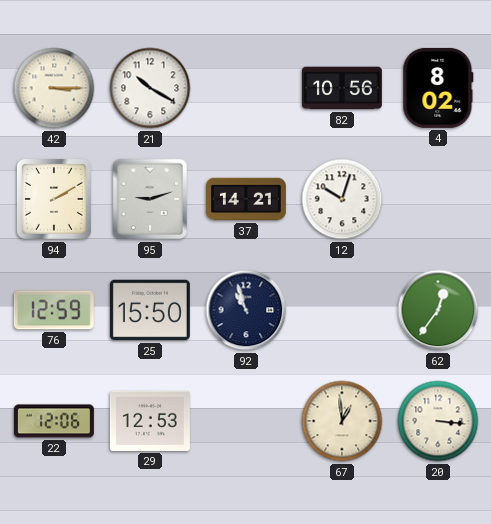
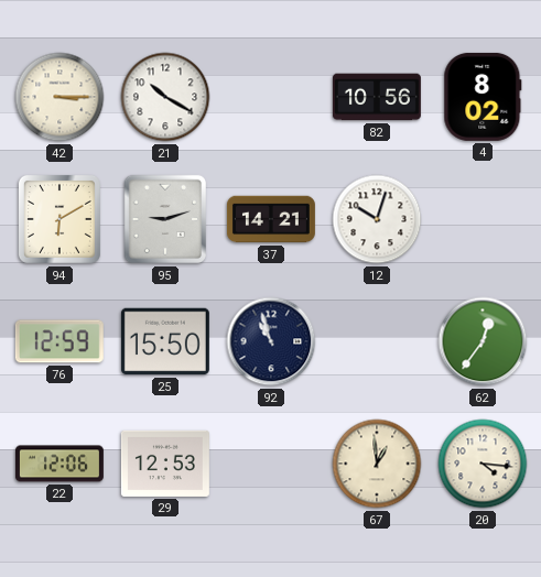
94: 2:10 -> 6:10 (59, 219)
20: 3:16 -> 4:16 (483, 464)
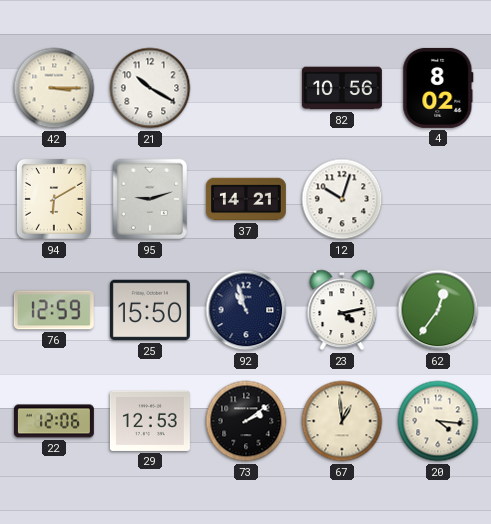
23: none -> 4:13 (342, 310)
73: none -> 2:09 (246, 421)
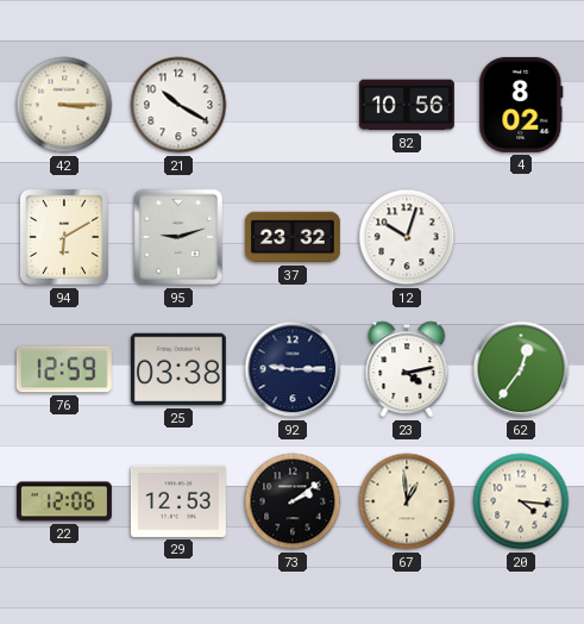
37: 14:21 -> 23:32 (293, 237)
25: 15:50 -> 03:38 (178, 369)
92: 10:57 -> 9:15 (293, 369)
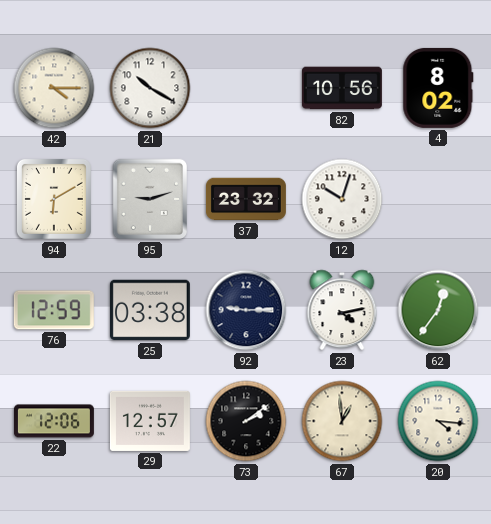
42: 3:15 -> 4:15 (54, 88)
29: 12:53 -> 12:57 (150, 421)
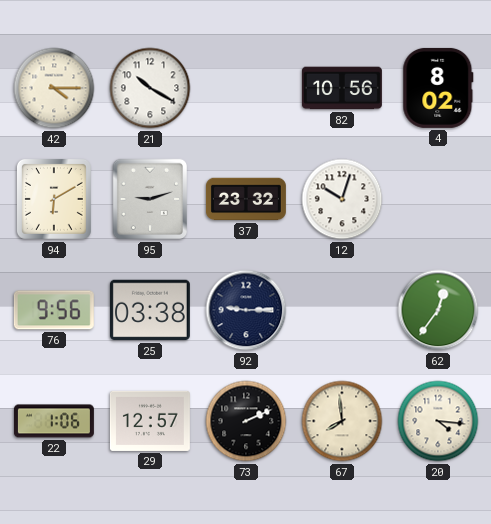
76: 12:59 -> 9:56 (54, 310)
23: 4:13 -> none (342, 310)
22: 12:06 -> 1:06 (54, 421)
73: 2:09 -> 2:11 (246, 421)
67: 12:59 -> 7:59 (342, 421)
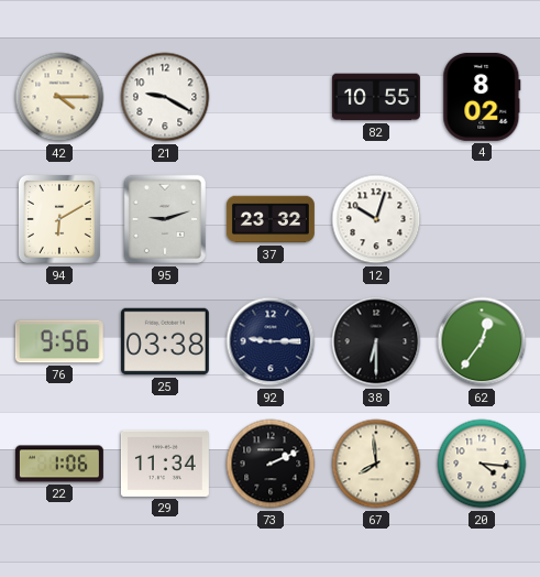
21: 10:20 -> 9:20 (165, 97)
82: 10:56 -> 10:55 (376, 97)
38: none -> 6:30 (376, 341)
29: 12:57 -> 11:34 (165, 464)
